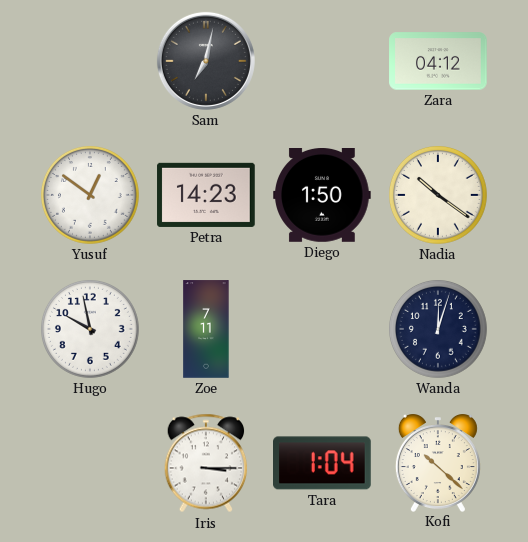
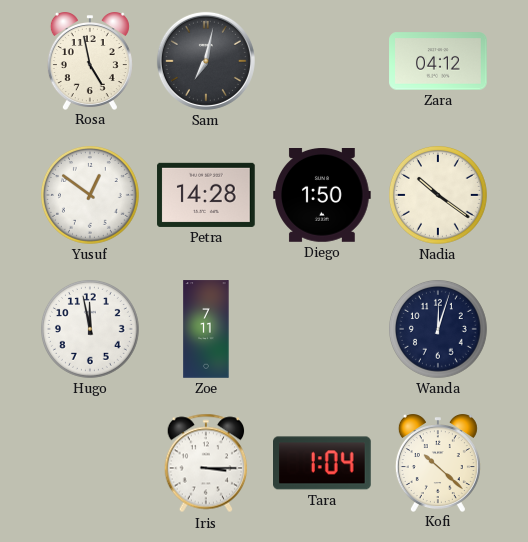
Rosa: none -> 4:58 (90, 61)
Petra: 14:23 -> 14:28 (206, 195)
Hugo: 9:58 -> 11:58 (91, 330)
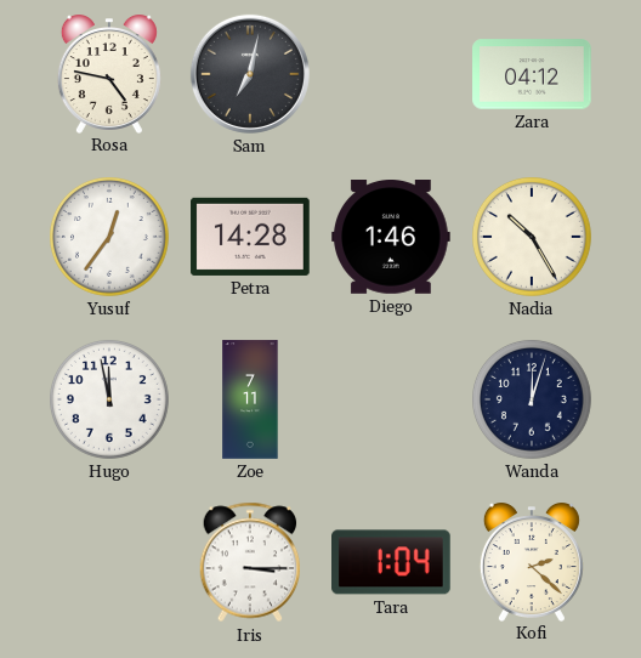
Rosa: 4:58 -> 4:47 (109, 74)
Yusuf: 12:51 -> 12:36 (110, 238)
Diego: 1:50 -> 1:46 (392, 238)
Nadia: 10:21 -> 10:25 (533, 238)
Kofi: 10:22 -> 2:22 (532, 562)
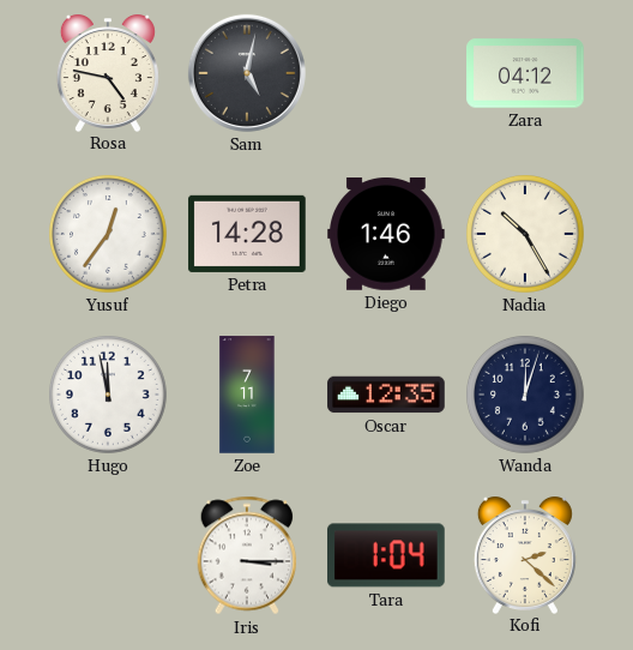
Sam: 7:02 -> 5:02 (247, 73)
Oscar: none -> 12:35 (386, 395)
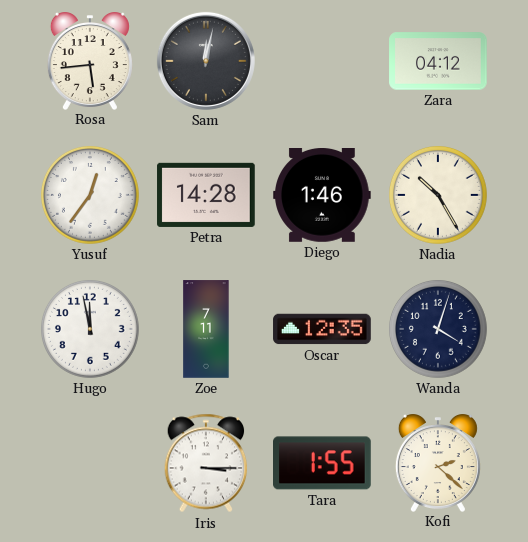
Rosa: 4:47 -> 5:44 (90, 61)
Sam: 5:02 -> 12:02 (206, 61)
Wanda: 12:03 -> 4:03 (439, 330)
Tara: 1:04 -> 1:55 (323, 463)
